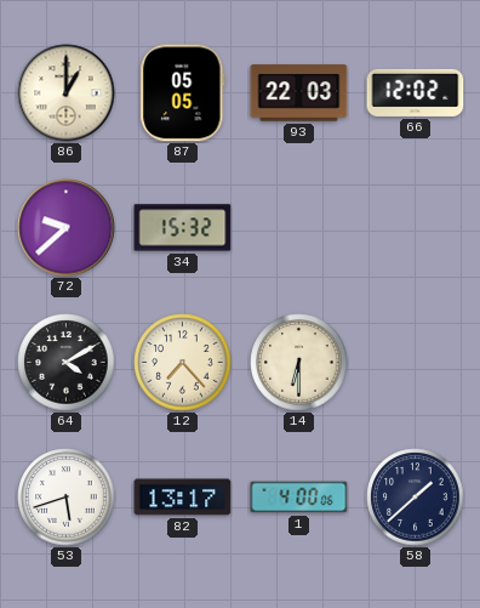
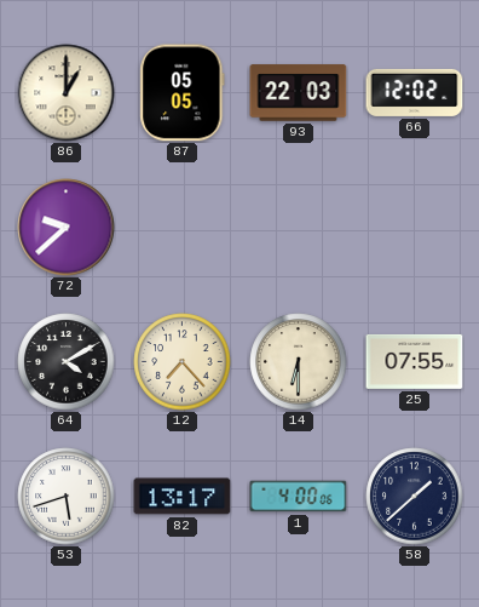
34: 15:32 -> none (183, 228)
25: none -> 07:55 (415, 361)
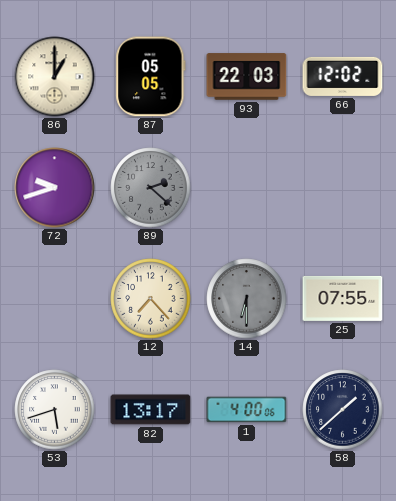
72: 9:38 -> 9:42 (55, 188)
89: none -> 2:22 (151, 188)
64: 4:10 -> none (67, 362)
14 dial: cream -> grey (247, 299)
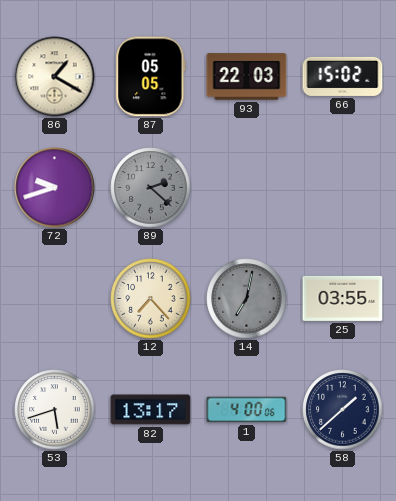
86: 1:00 -> 1:20 (55, 77)
66: 12:02 -> 15:02 (343, 76)
14: 6:30 -> 7:02 (247, 299)
25: 07:55 -> 03:55 (343, 298)
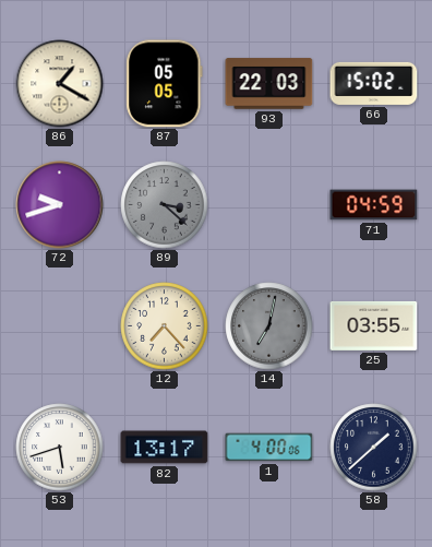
89: 2:22 -> 3:22 (165, 205)
71: none -> 04:59 (374, 205)
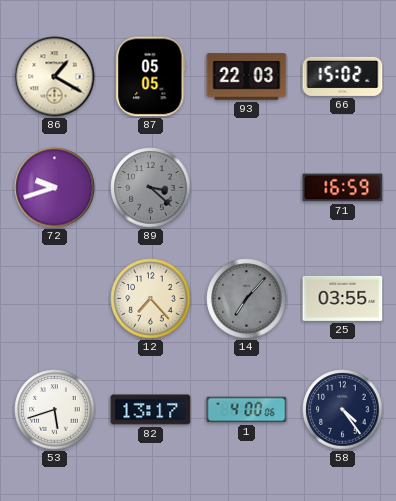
71: 04:59 -> 16:59 (343, 188)
14: 7:02 -> 7:07 (247, 299)
58: 1:38 -> 4:24 (343, 410)
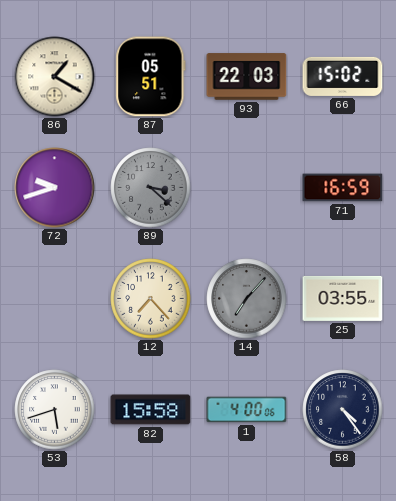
87: 05:05 -> 05:51 (151, 77)
82: 13:17 -> 15:58 (151, 410)
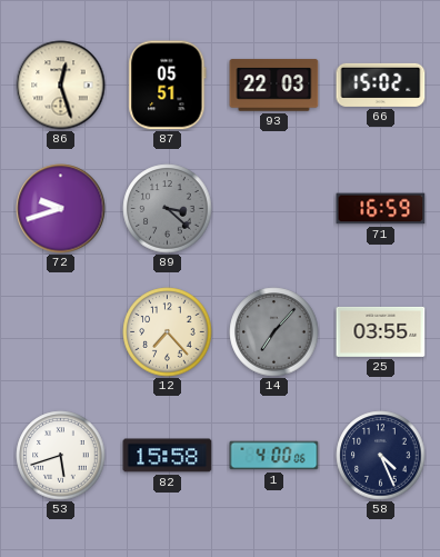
86: 1:20 -> 12:27 (61, 86)
58: 4:24 -> 4:26 (381, 456)
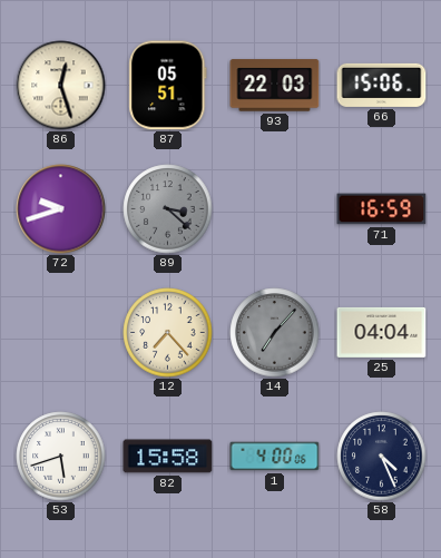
66: 15:02 -> 15:06 (382, 85)
25: 03:55 -> 04:04 (382, 332)
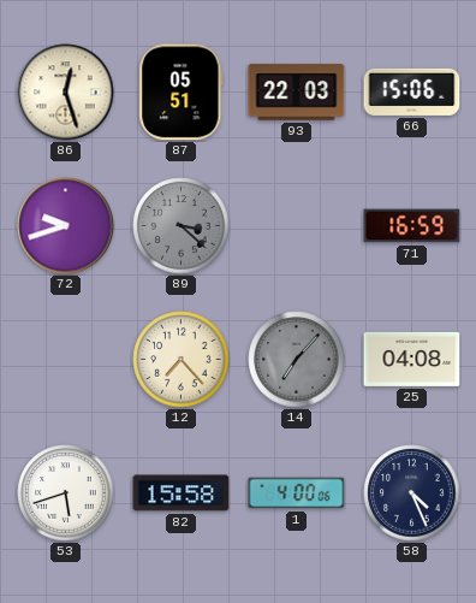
25: 04:04 -> 04:08 (412, 359)
